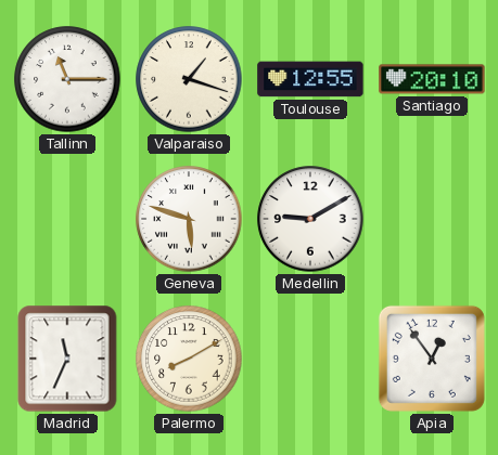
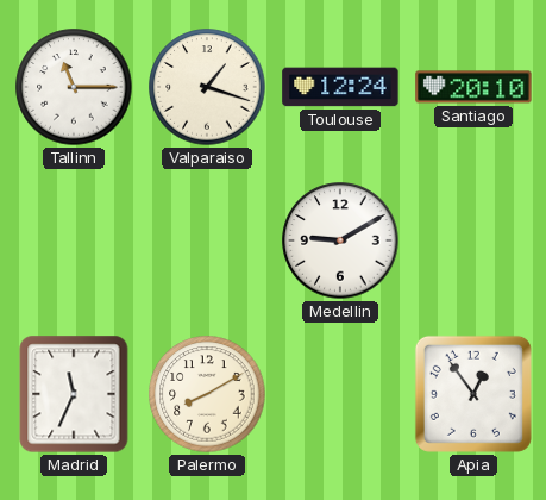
Toulouse: 12:55 -> 12:24 (340, 87)
Geneva: 5:48 -> none (189, 219)
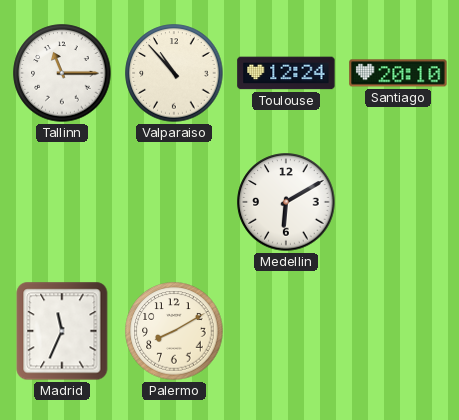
Valparaiso: 1:18 -> 10:53 (174, 73)
Medellin: 9:10 -> 6:10 (286, 202)
Apia: 12:54 -> none (473, 394)
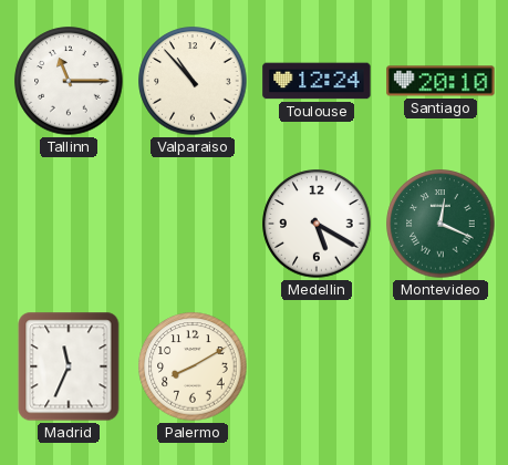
Medellin: 6:10 -> 5:20 (317, 224)
Montevideo: none -> 12:19 (440, 224)
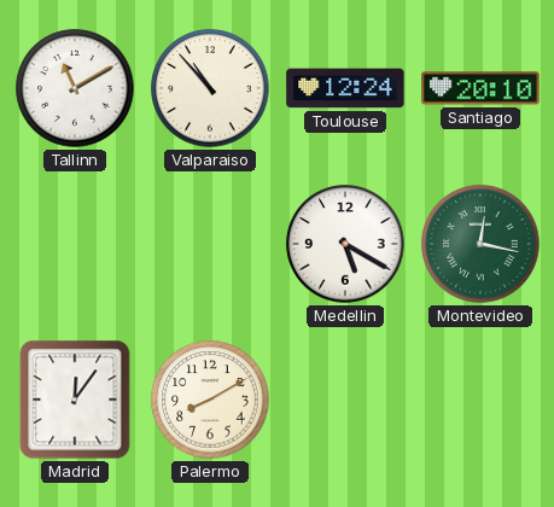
Tallinn: 11:15 -> 11:10 (75, 88)
Montevideo: 12:19 -> 12:17 (480, 244)
Madrid: 11:34 -> 12:06 (75, 400)
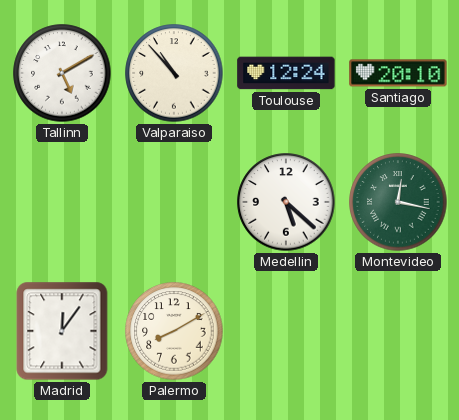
Tallinn: 11:10 -> 5:10 (62, 73)
Medellin: 5:20 -> 5:22 (286, 202)
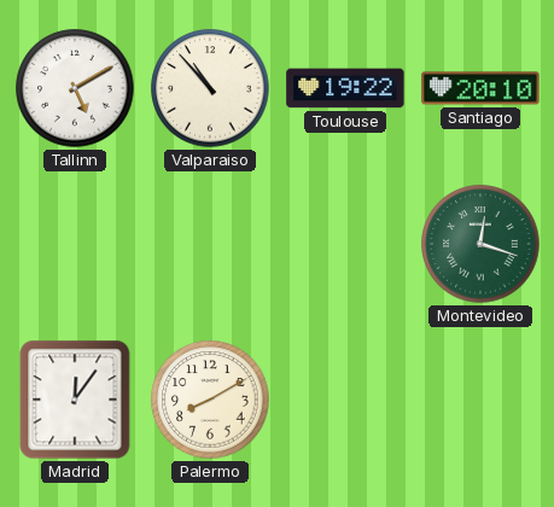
Toulouse: 12:24 -> 19:22 (345, 88)
Medellin: 5:22 -> none (286, 202)
Montevideo: 12:17 -> 12:18 (480, 244)
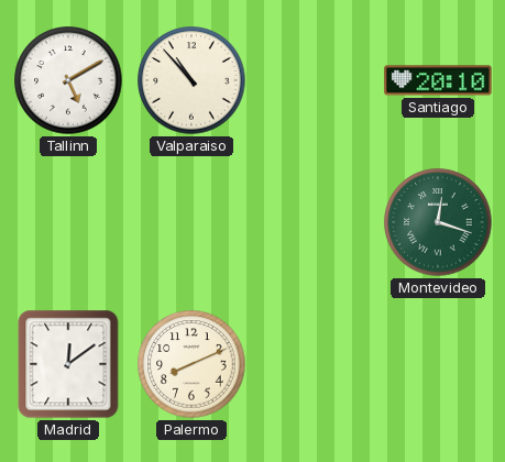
Toulouse: 19:22 -> none (345, 88)
Madrid: 12:06 -> 12:09 (68, 364)
Palermo: 8:10 -> 8:11 (191, 364)
